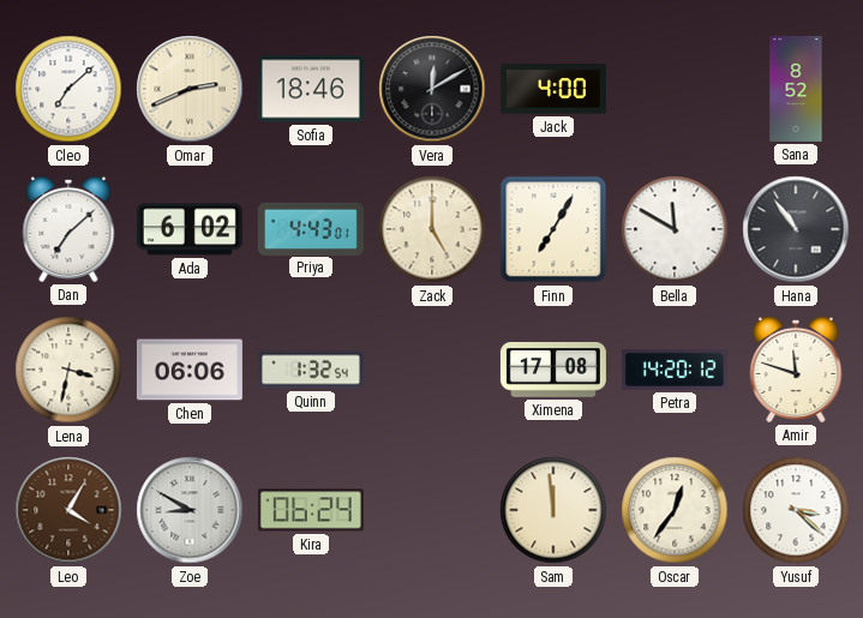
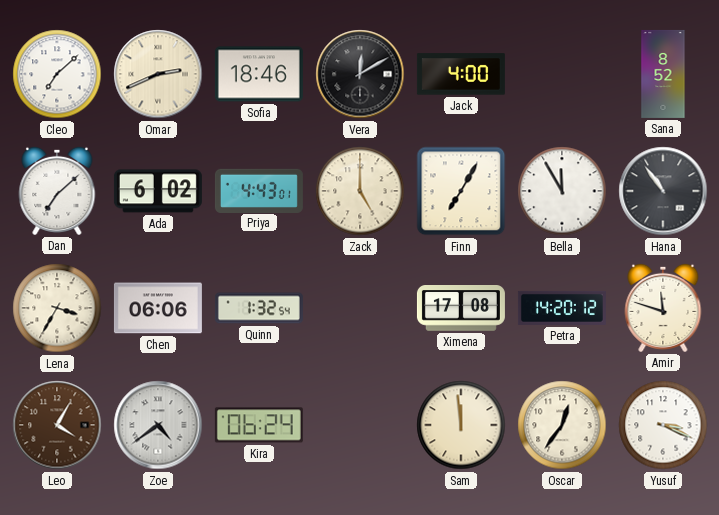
Bella: 11:50 -> 11:55 (562, 191)
Lena: 3:32 -> 3:35 (57, 308)
Zoe: 8:50 -> 4:39 (158, 425)
Yusuf: 3:22 -> 3:19 (663, 425)
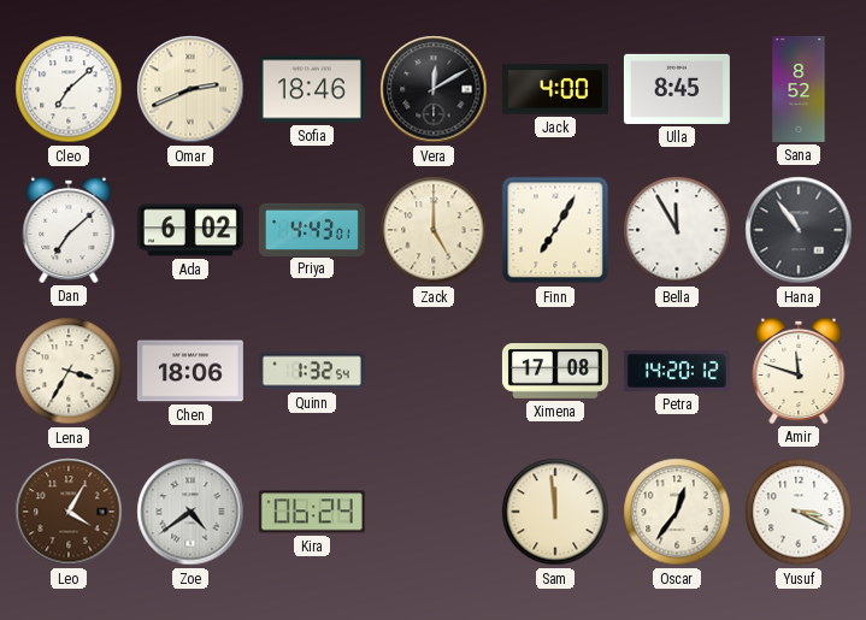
Ulla: none -> 8:45 (677, 89)
Chen: 06:06 -> 18:06 (190, 371)
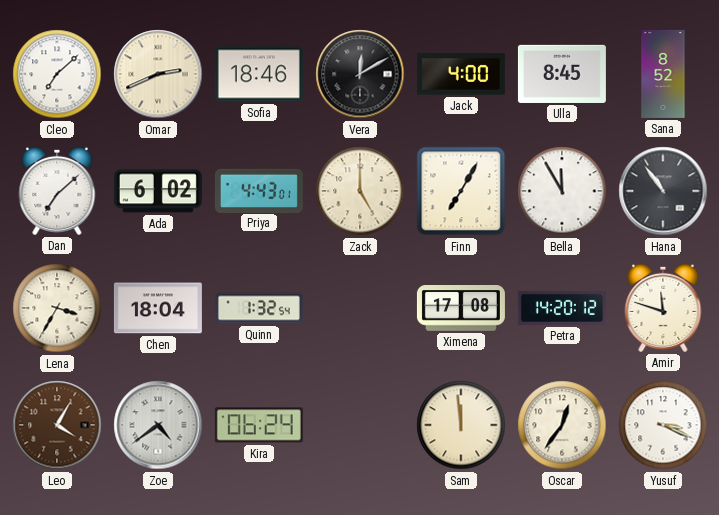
Chen: 18:06 -> 18:04 (158, 308)
